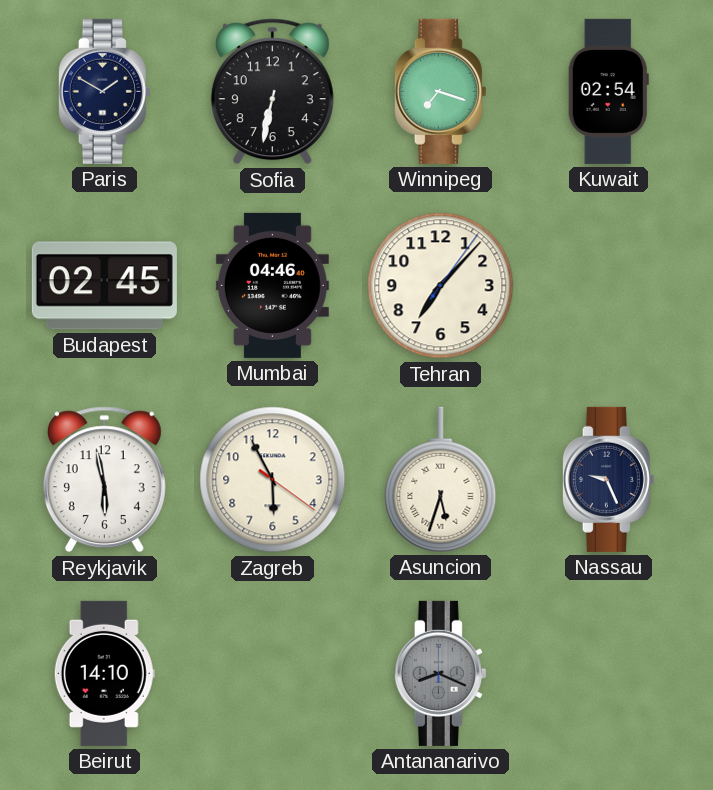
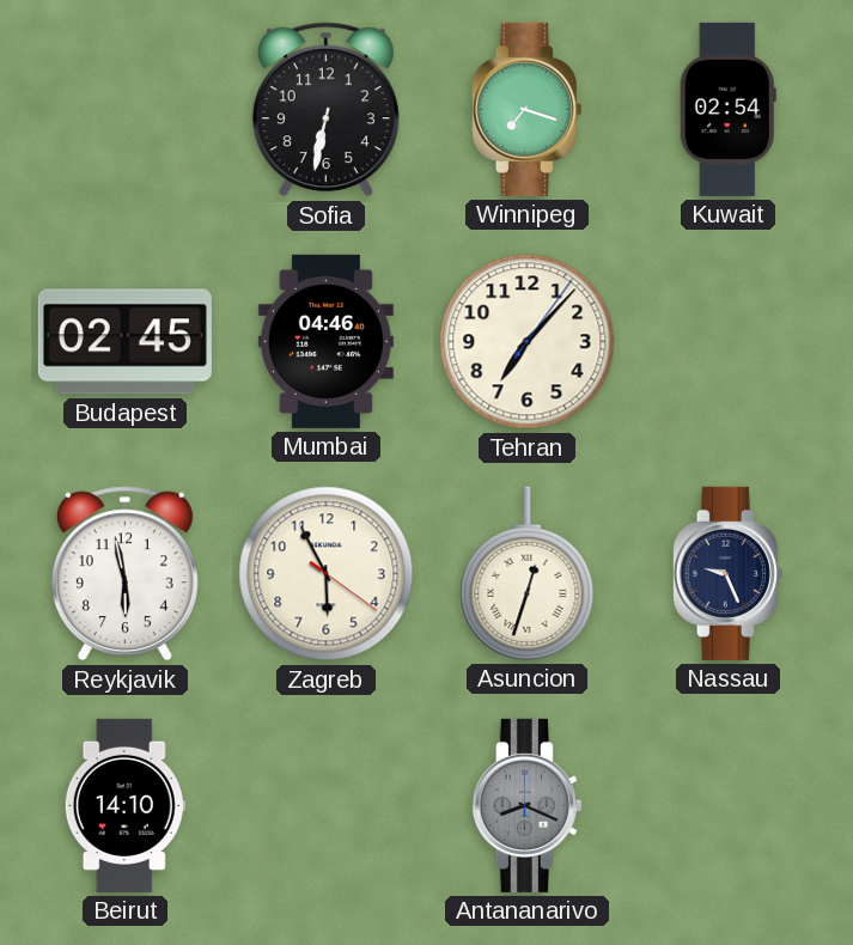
Paris: 1:50 -> none (104, 91)
Asuncion: 5:33 -> 12:33 (528, 573)
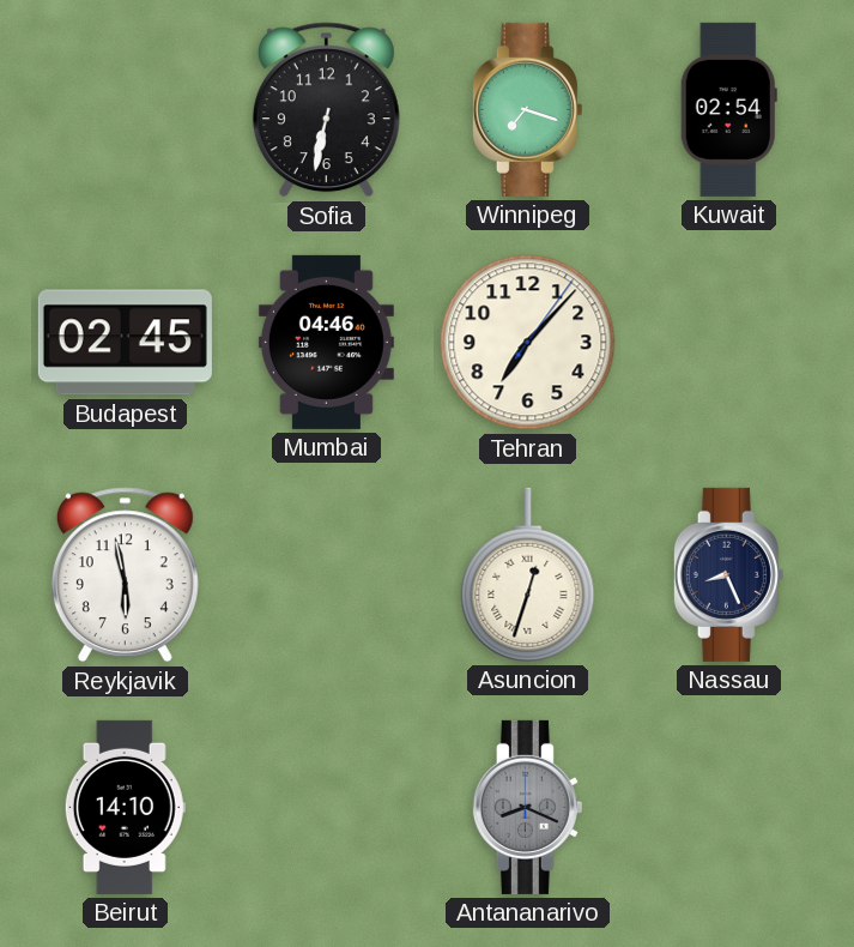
Zagreb: 5:55 -> none (327, 574)
Nassau: 9:26 -> 8:26 (728, 574)
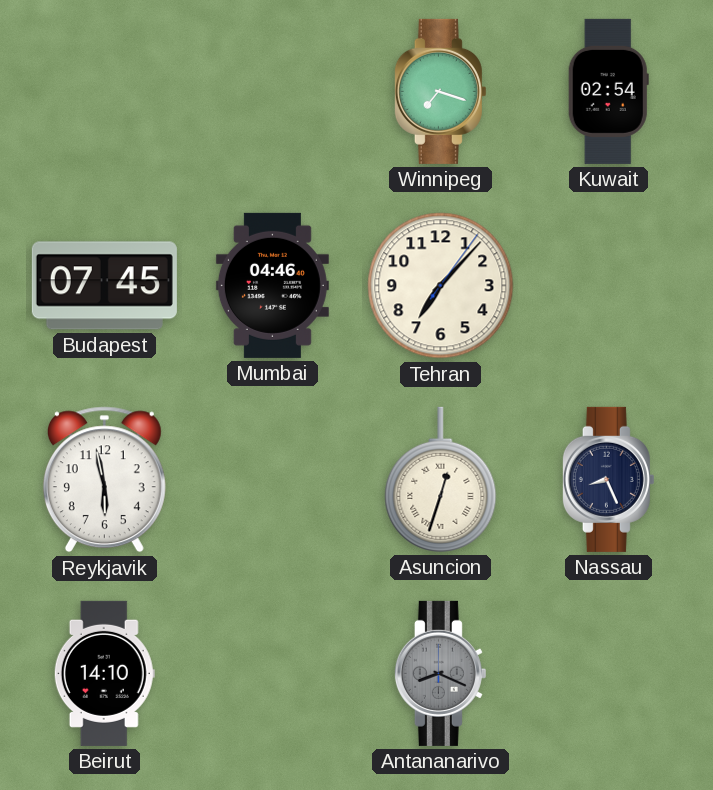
Sofia: 6:32 -> none (326, 110)
Budapest: 02:45 -> 07:45 (104, 286)
